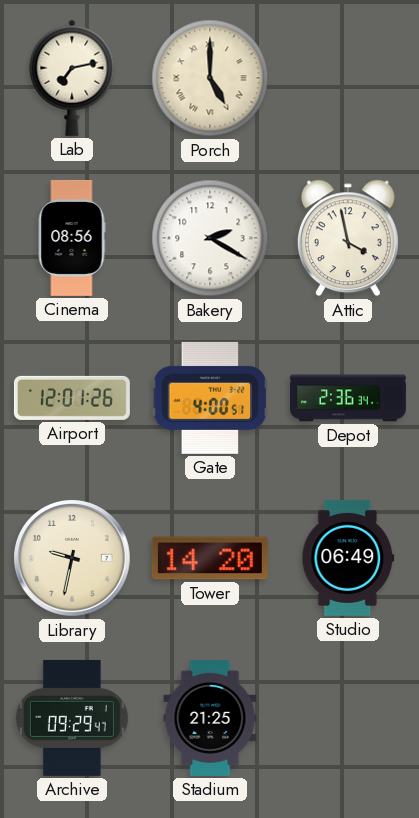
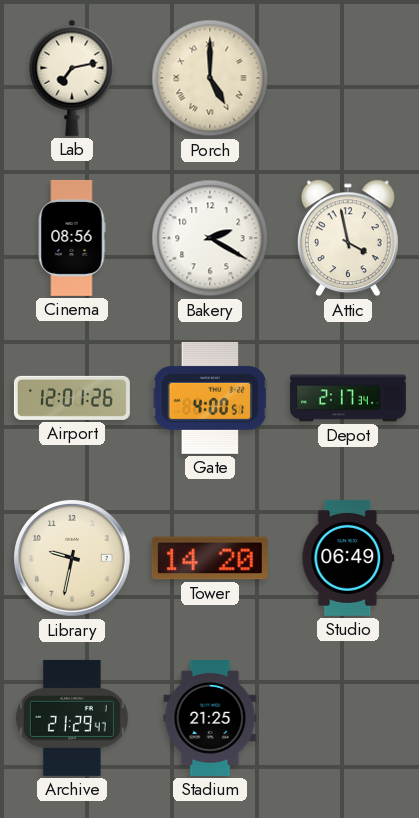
Depot: 2:36 -> 2:17 (348, 398)
Archive: 09:29 -> 21:29 (72, 718)
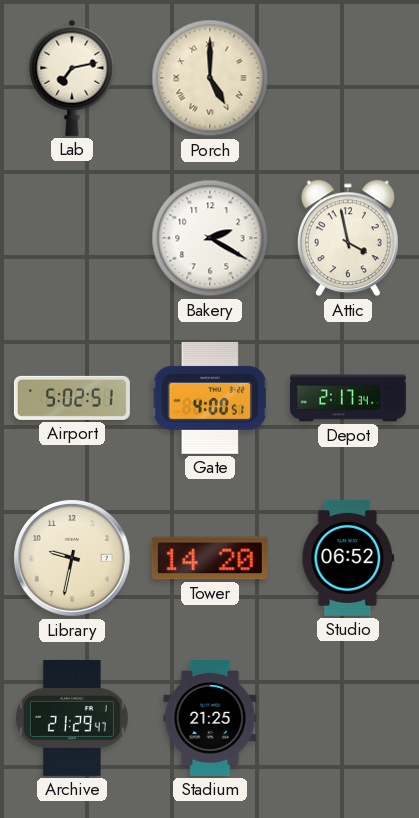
Cinema: 08:56 -> none (72, 238)
Airport: 12:01 -> 5:02 (72, 398)
Studio: 06:49 -> 06:52 (348, 558)
